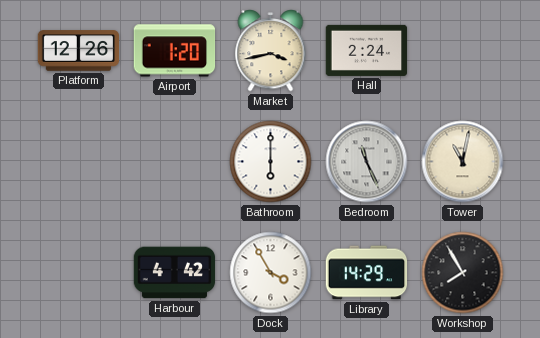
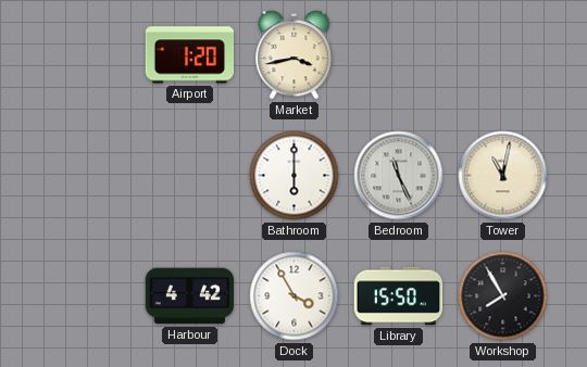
Platform: 12:26 -> none (79, 51)
Hall: 2:24 -> none (367, 50)
Library: 14:29 -> 15:50 (399, 296)
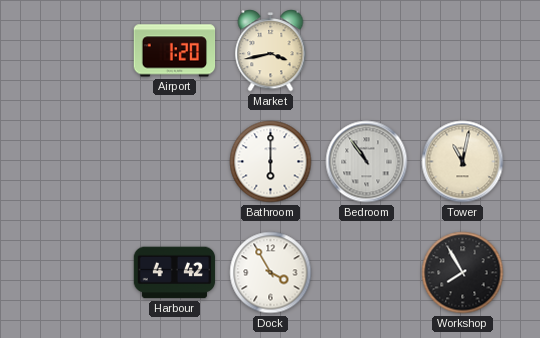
Bedroom: 11:26 -> 10:54 (367, 162)
Library: 15:50 -> none (399, 296)
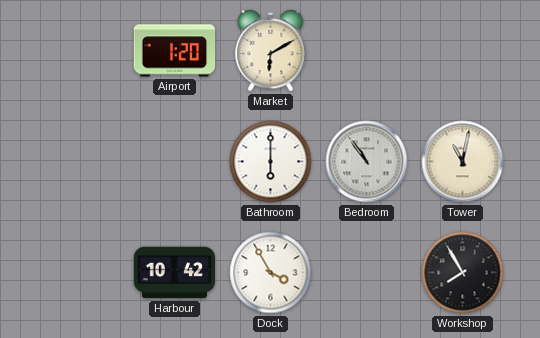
Market: 3:43 -> 6:10 (271, 51)
Harbour: 4:42 -> 10:42 (175, 273)
